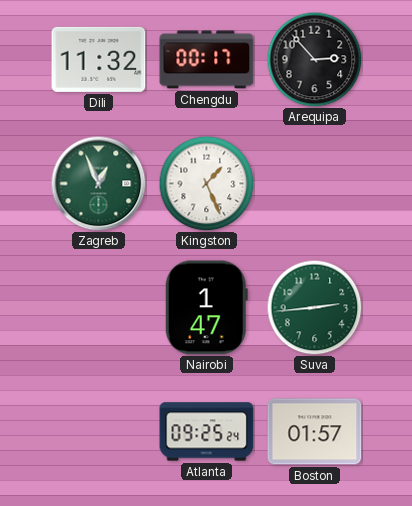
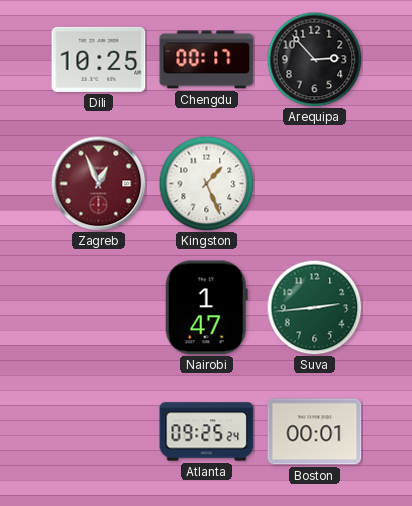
Dili: 11:32 -> 10:25 (99, 59)
Zagreb dial: green -> burgundy (98, 183)
Boston: 01:57 -> 00:01 (315, 432)
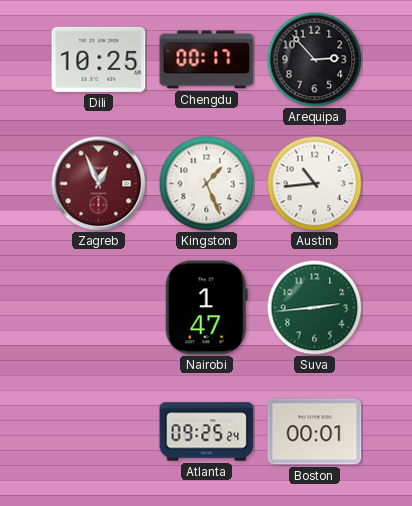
Austin: none -> 10:44 (314, 183)
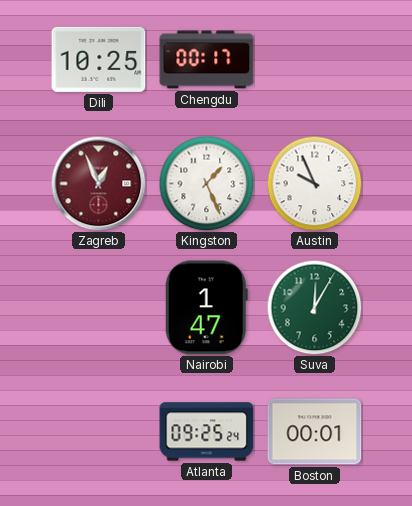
Arequipa: 2:53 -> none (314, 59)
Austin: 10:44 -> 9:56 (314, 183)
Suva: 2:44 -> 12:05 (314, 307)
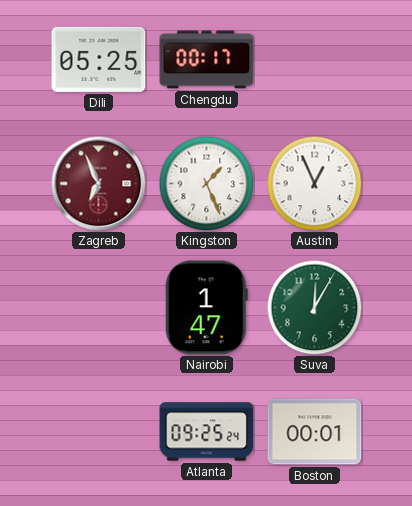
Dili: 10:25 -> 05:25 (99, 59)
Zagreb: 12:56 -> 6:56 (98, 183)
Austin: 9:56 -> 12:56 (314, 183)
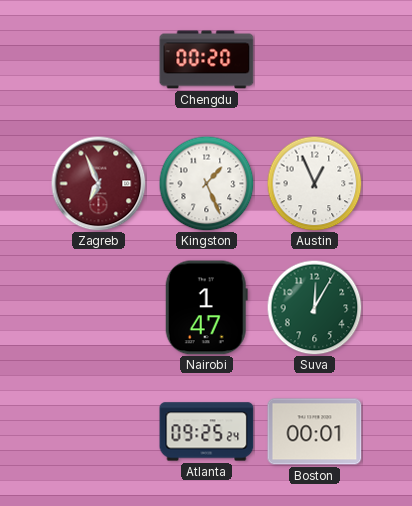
Dili: 05:25 -> none (99, 59)
Chengdu: 00:17 -> 00:20 (207, 60)
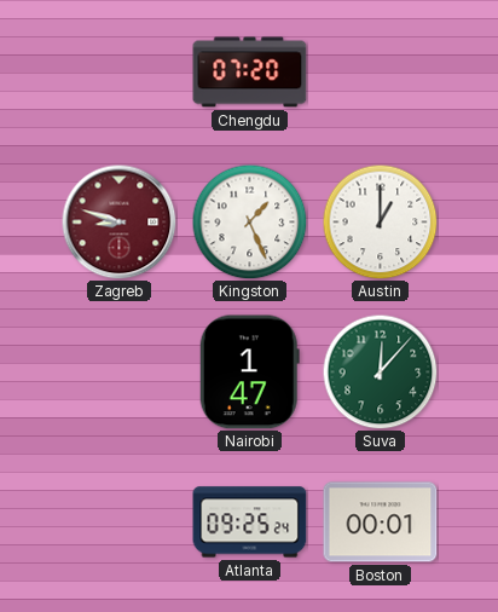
Chengdu: 00:20 -> 07:20 (250, 73)
Zagreb: 6:56 -> 8:48 (118, 221)
Austin: 12:56 -> 1:00 (380, 221)
Suva: 12:05 -> 12:07 (380, 371)
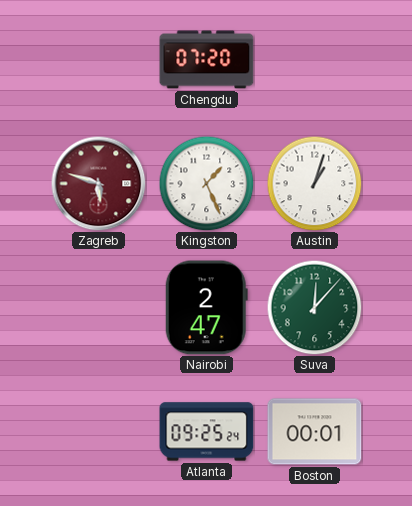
Zagreb: 8:48 -> 5:48 (98, 183)
Austin: 1:00 -> 1:03 (314, 183)
Nairobi: 1:47 -> 2:47 (206, 308)
